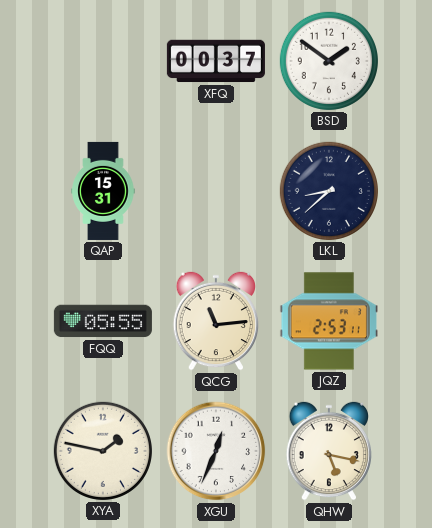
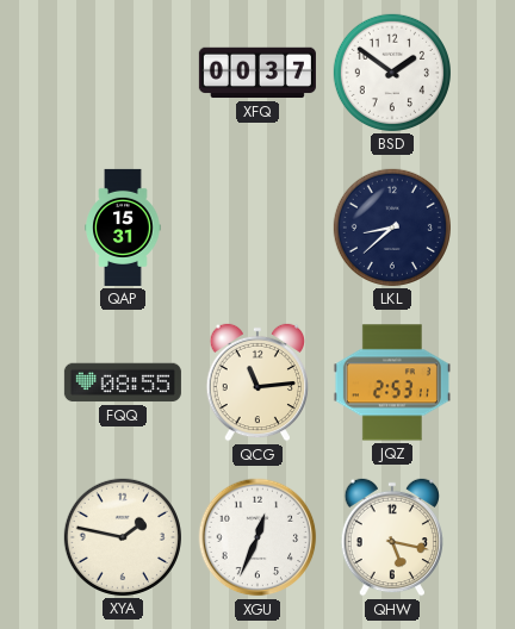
FQQ: 05:55 -> 08:55 (123, 382)
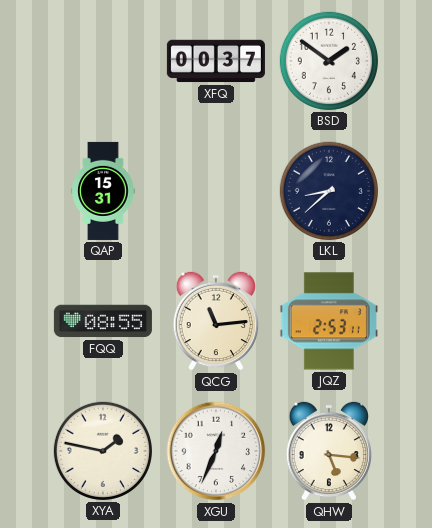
QHW: 5:17 -> 5:16 (328, 451)
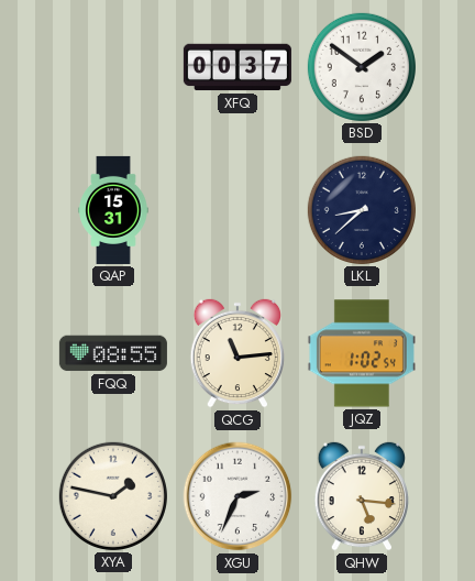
JQZ: 2:53 -> 1:02 (362, 353)
XGU: 12:34 -> 2:34 (237, 496)
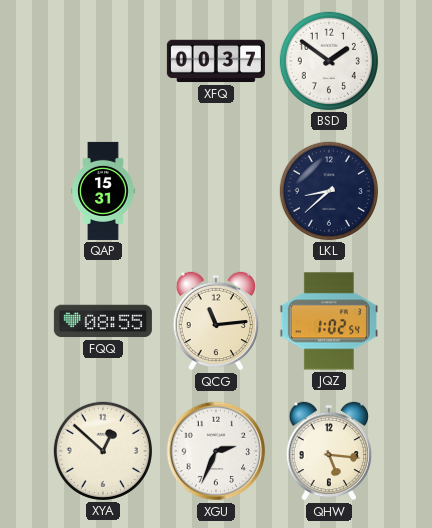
XYA: 1:47 -> 12:52 (103, 451)
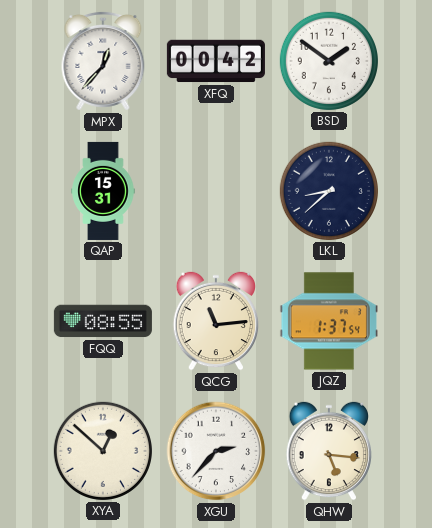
MPX: none -> 12:37 (103, 62)
XFQ: 00:37 -> 00:42 (216, 61)
JQZ: 1:02 -> 1:37 (329, 321)
XGU: 2:34 -> 2:37 (216, 451)
